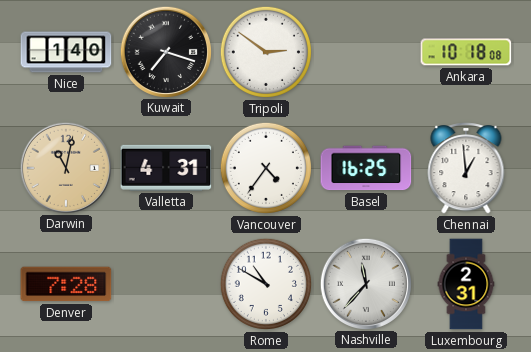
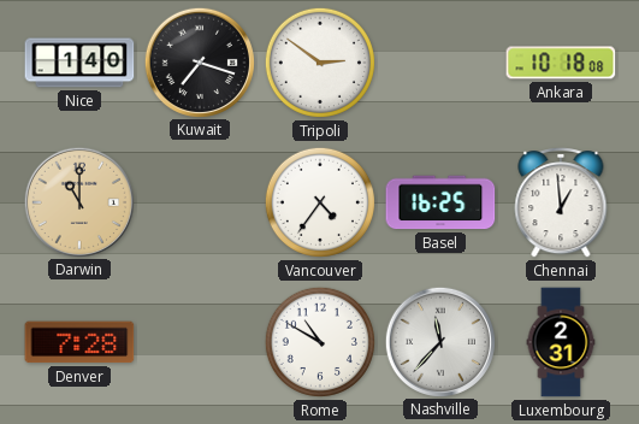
Darwin: 11:02 -> 11:00 (78, 201)
Valletta: 4:31 -> none (166, 168)
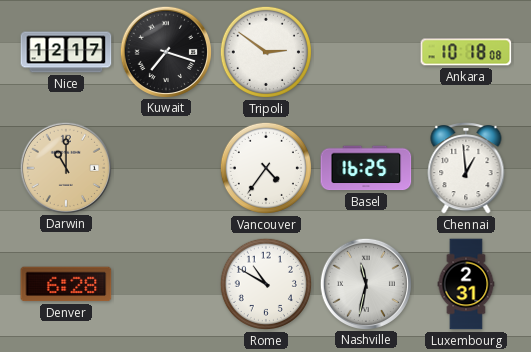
Nice: 1:40 -> 12:17 (66, 52)
Denver: 7:28 -> 6:28 (66, 284)
Nashville: 11:37 -> 11:32 (365, 283)
